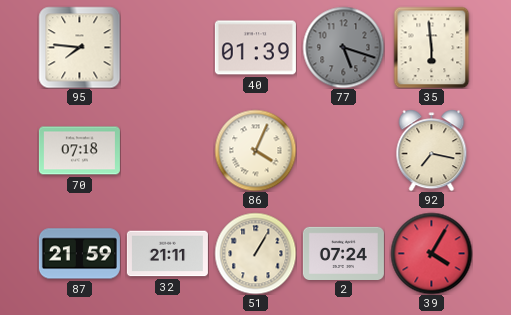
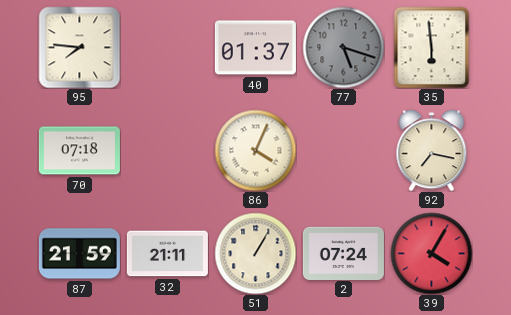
40: 01:39 -> 01:37 (255, 48)
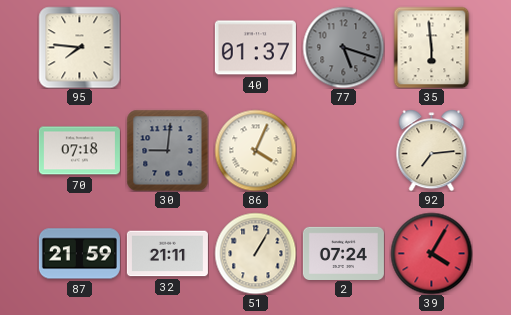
30: none -> 9:01 (167, 150)
92: 7:17 -> 7:14 (432, 150)
